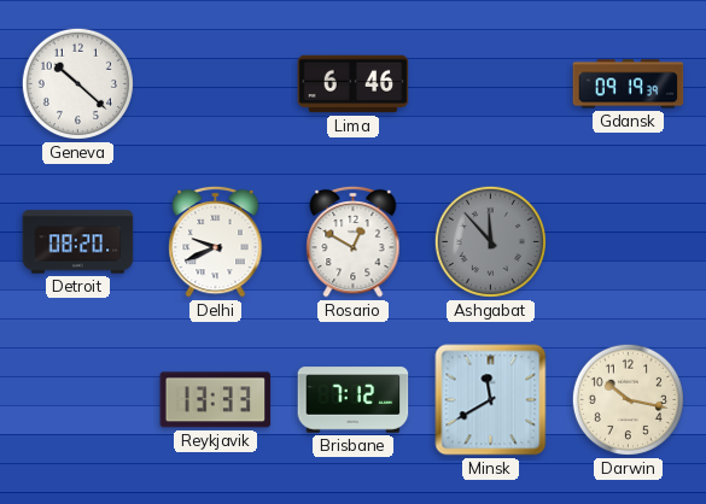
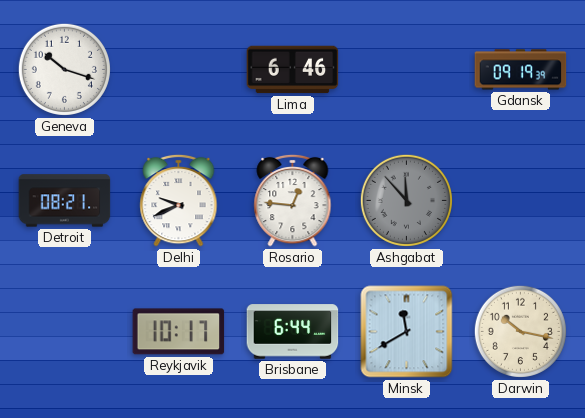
Geneva: 10:22 -> 10:18 (64, 69)
Detroit: 08:20 -> 08:21 (65, 201)
Rosario: 12:50 -> 12:46 (293, 200)
Reykjavik: 13:33 -> 10:17 (179, 332)
Brisbane: 7:12 -> 6:44 (293, 332)
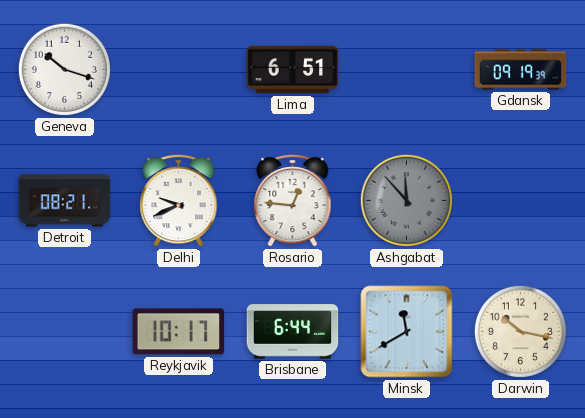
Lima: 6:46 -> 6:51 (293, 70)
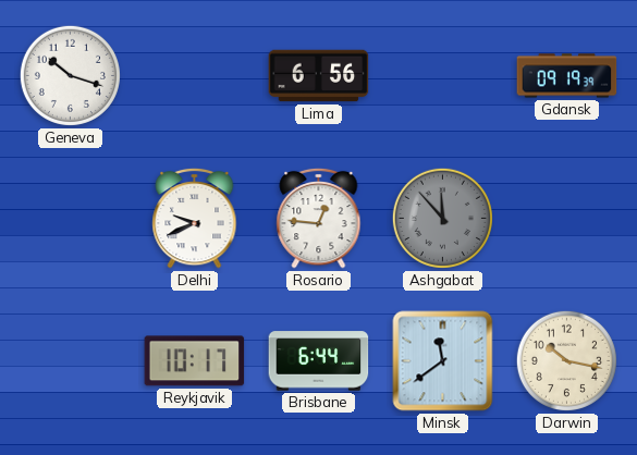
Lima: 6:51 -> 6:56 (319, 76)
Detroit: 08:21 -> none (65, 201)
Minsk: 11:40 -> 11:39 (443, 361)
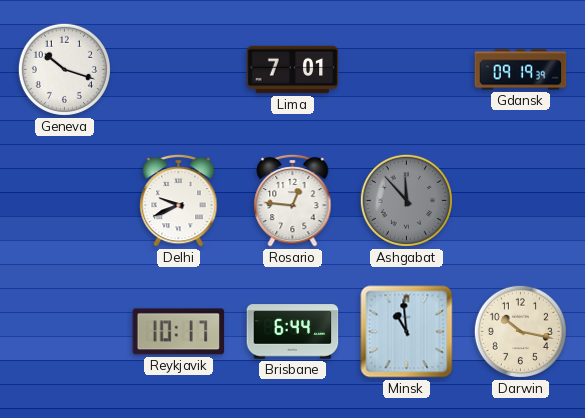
Lima: 6:56 -> 7:01 (293, 70)
Minsk: 11:39 -> 10:59 (407, 332)
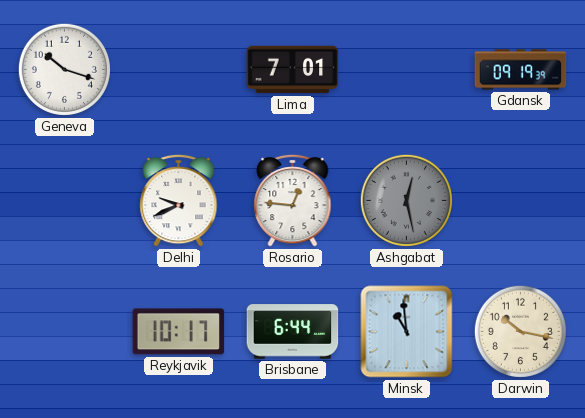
Ashgabat: 11:53 -> 12:28 (406, 200)
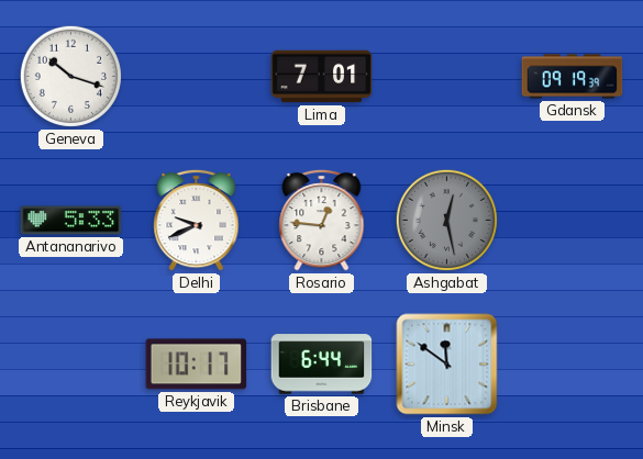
Antananarivo: none -> 5:33 (71, 221)
Minsk: 10:59 -> 11:51 (447, 365)
Darwin: 10:17 -> none (520, 331)
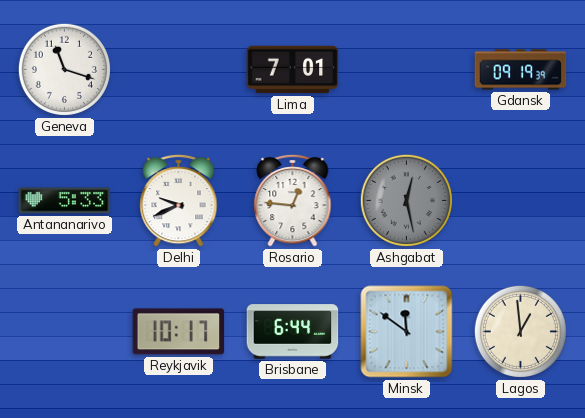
Geneva: 10:18 -> 11:18 (64, 69)
Lagos: none -> 12:59 (520, 331)
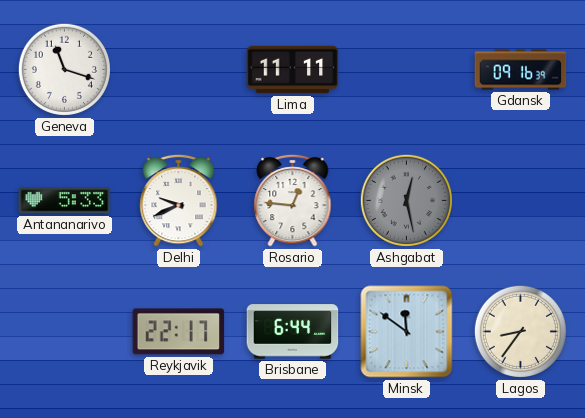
Lima: 7:01 -> 11:11 (293, 70)
Gdansk: 09:19 -> 09:16 (521, 70)
Reykjavik: 10:17 -> 22:17 (179, 332)
Lagos: 12:59 -> 8:36 (520, 331)
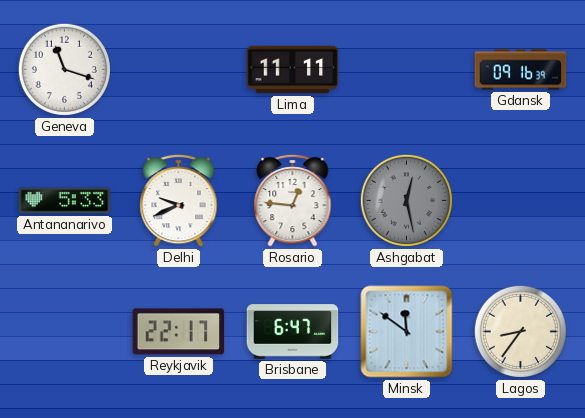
Brisbane: 6:44 -> 6:47 (293, 332)
